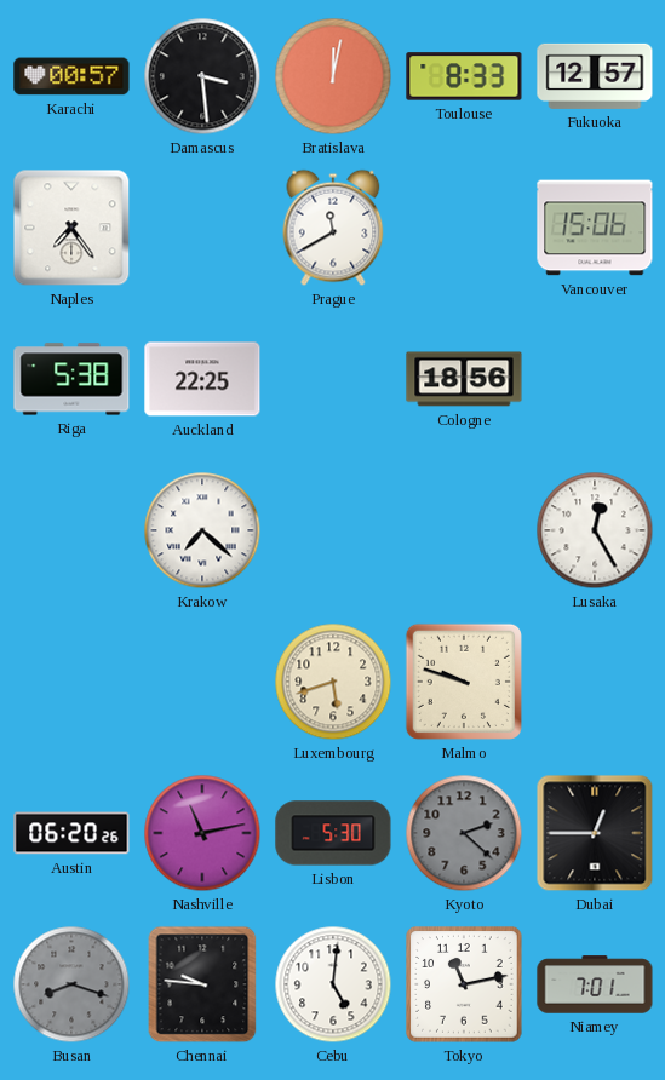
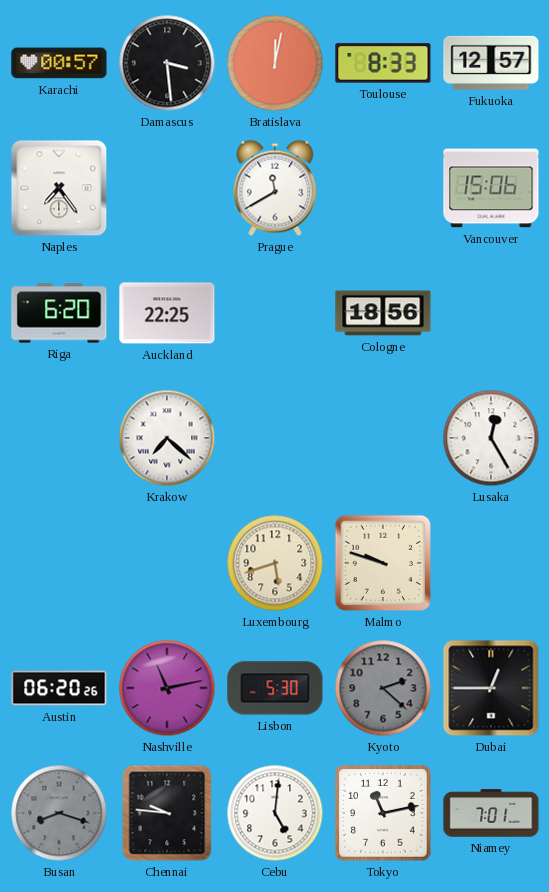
Riga: 5:38 -> 6:20 (59, 313)
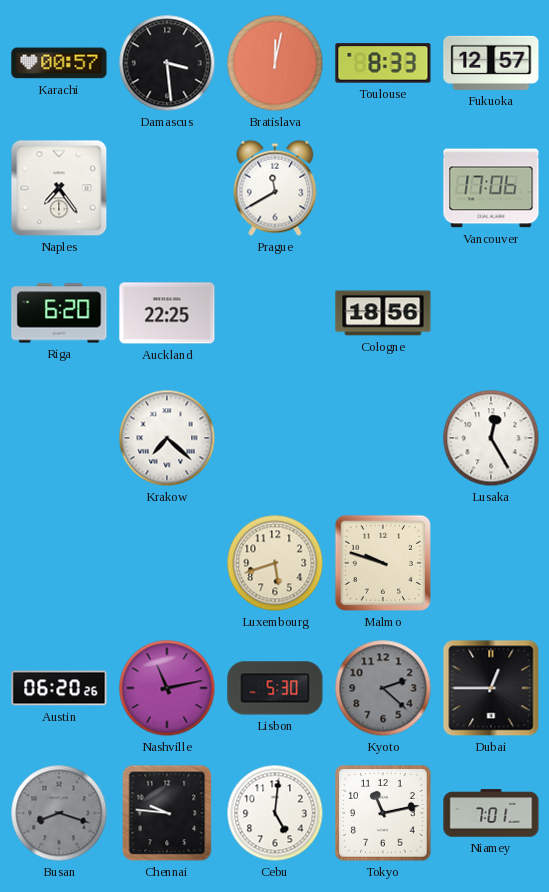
Vancouver: 15:06 -> 17:06 (491, 188)
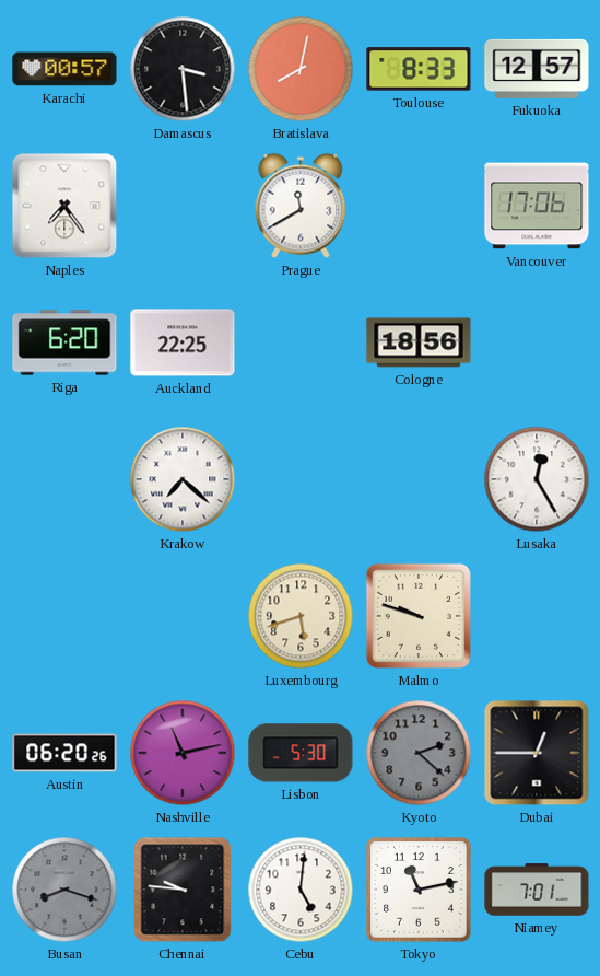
Bratislava: 12:02 -> 8:02 (301, 69)
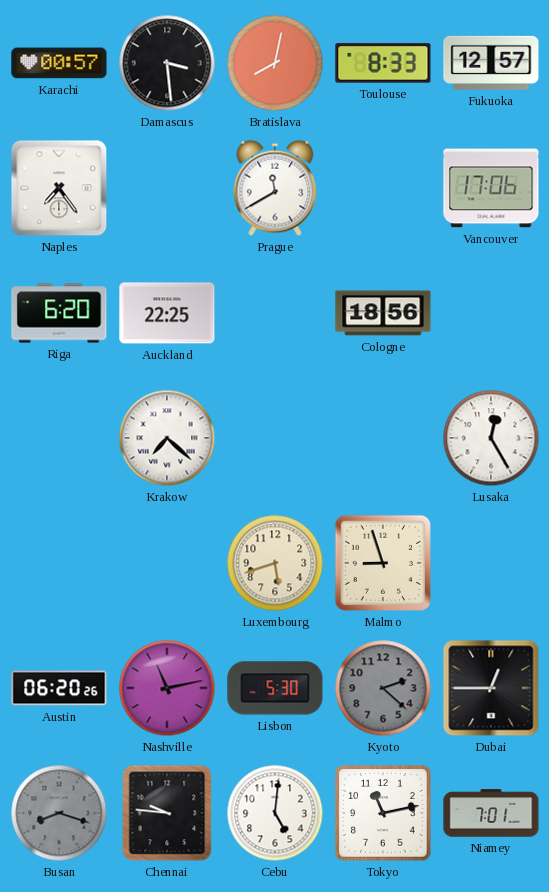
Malmo: 9:48 -> 8:57 (383, 563)
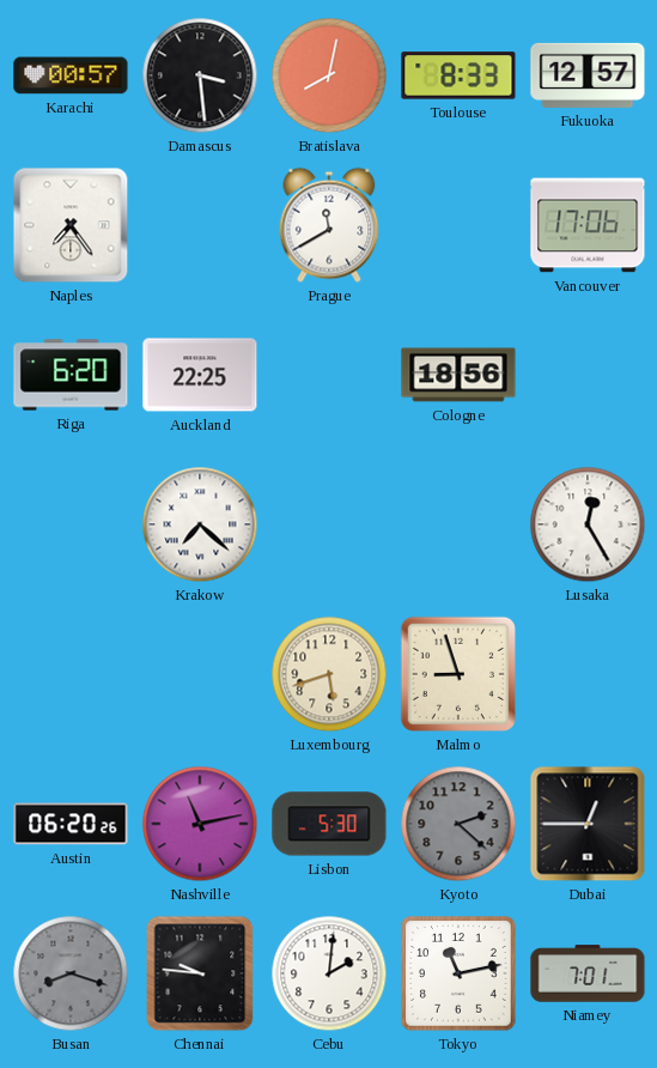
Cebu: 5:01 -> 2:01 (329, 973)
